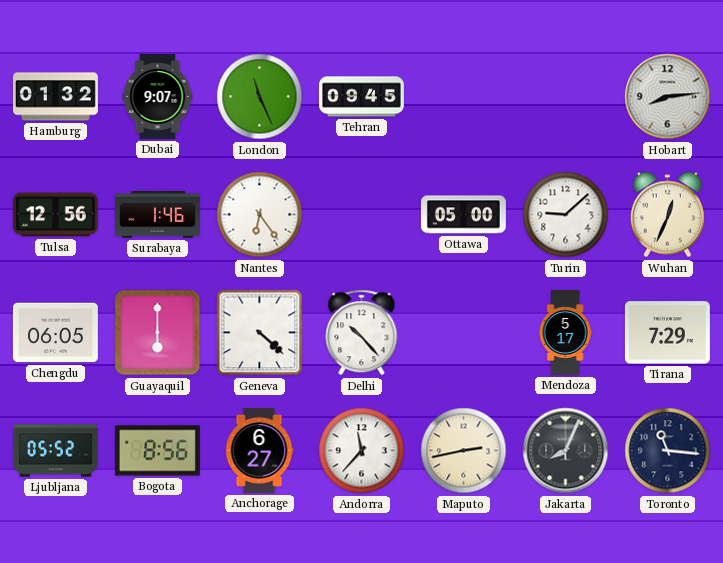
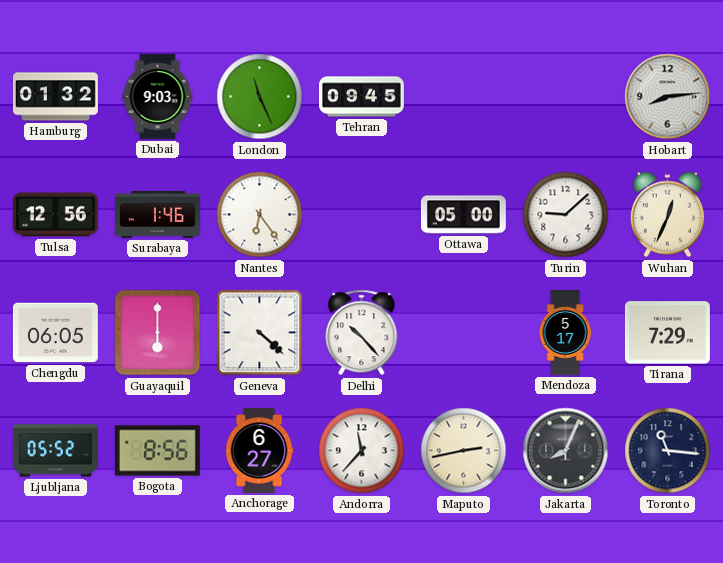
Dubai: 9:07 -> 9:03 (158, 96)
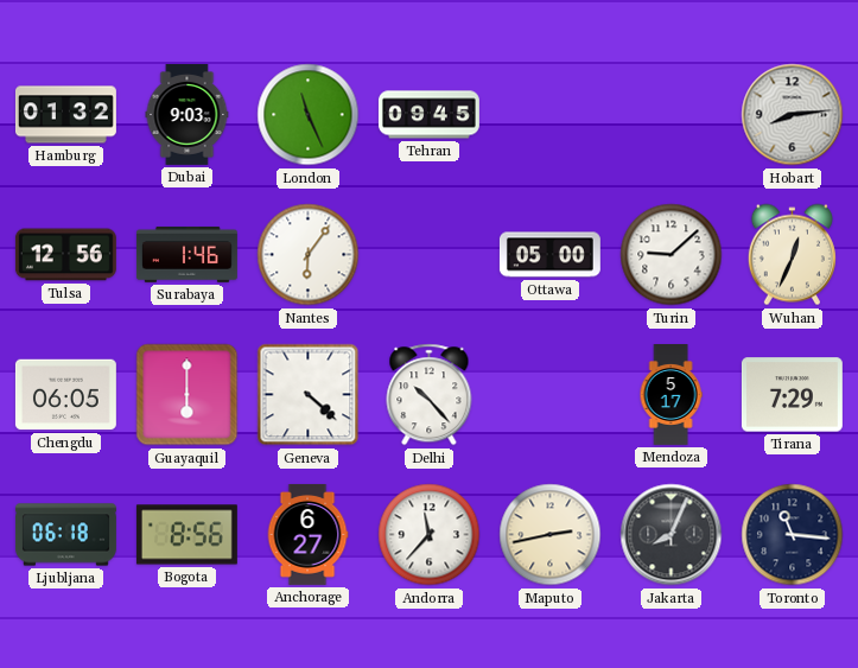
Nantes: 6:24 -> 6:06 (309, 255)
Ljubljana: 05:52 -> 06:18 (65, 535)
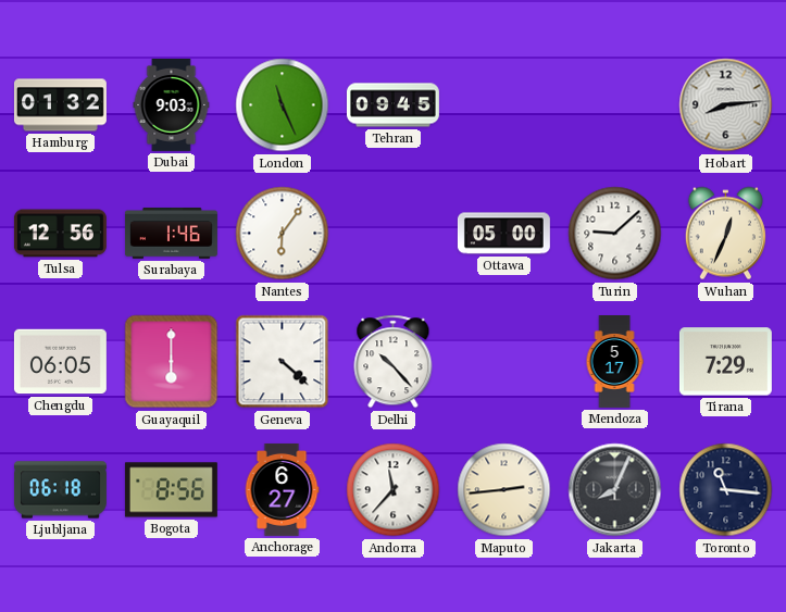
Maputo: 2:43 -> 2:44 (504, 490)
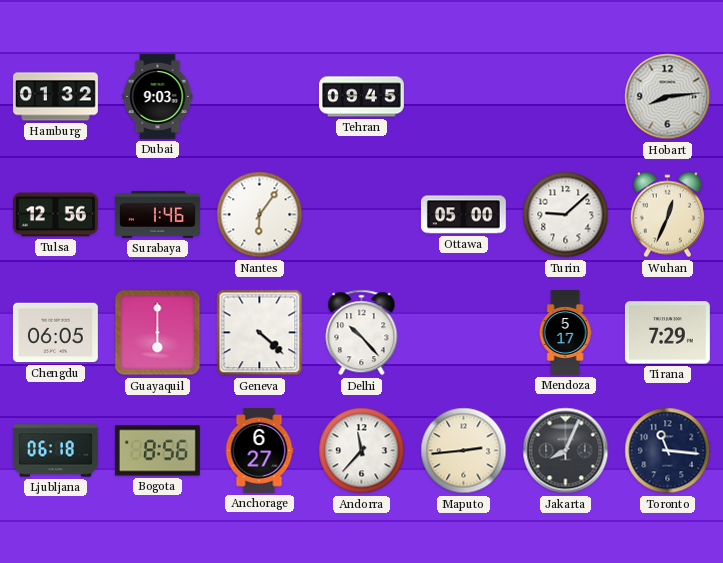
London: 11:26 -> none (283, 105)
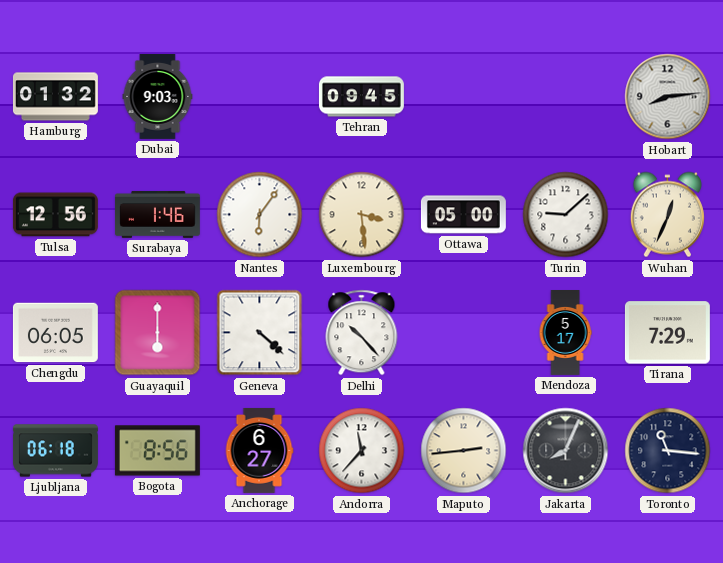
Luxembourg: none -> 3:29 (362, 215)
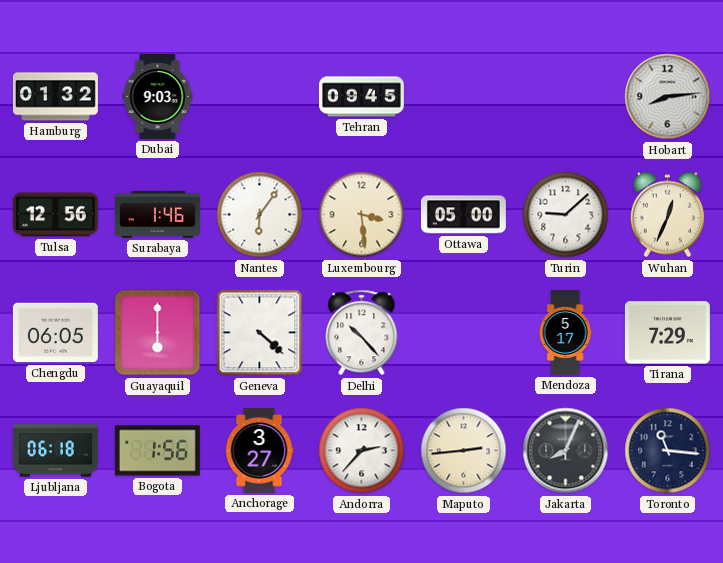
Bogota: 8:56 -> 1:56 (157, 451)
Anchorage: 6:27 -> 3:27 (259, 450)
Andorra: 11:37 -> 2:37 (362, 451)
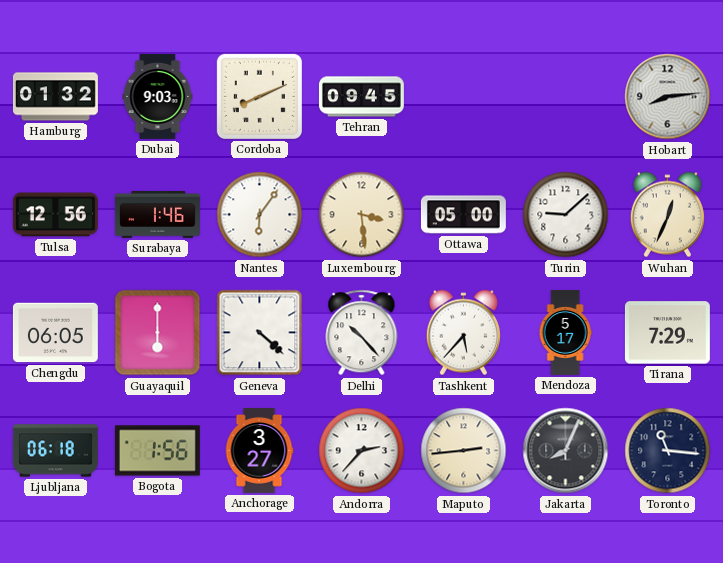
Cordoba: none -> 8:11 (259, 96)
Tashkent: none -> 5:37 (463, 333)
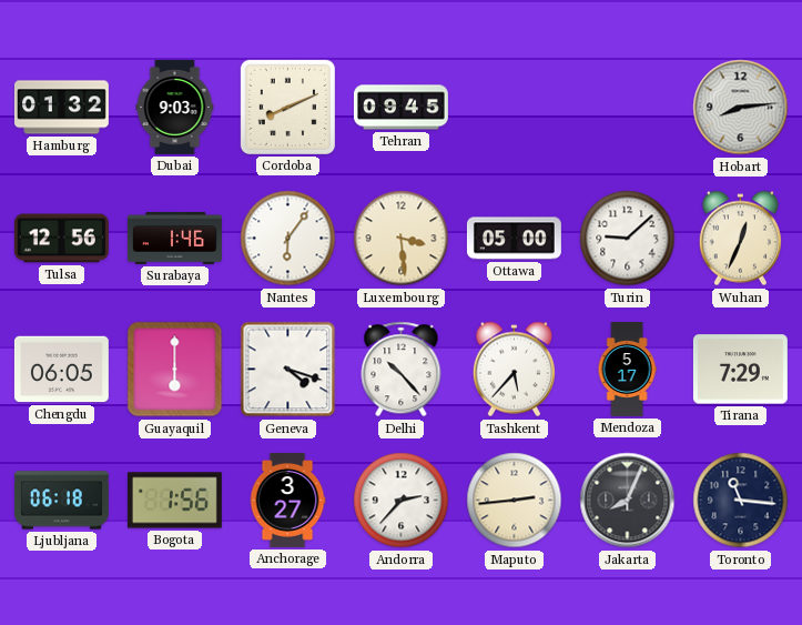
Geneva: 4:22 -> 4:18 (288, 370)
